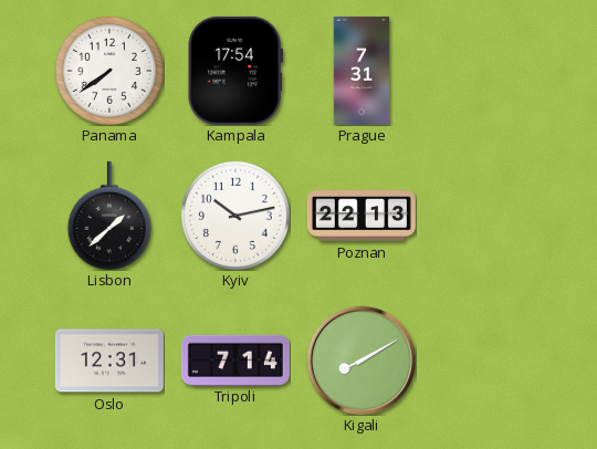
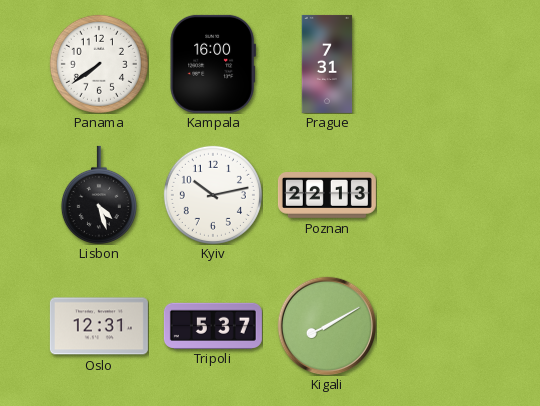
Kampala: 17:54 -> 16:00 (213, 64)
Lisbon: 1:38 -> 4:27 (99, 195)
Tripoli: 7:14 -> 5:37 (213, 325)
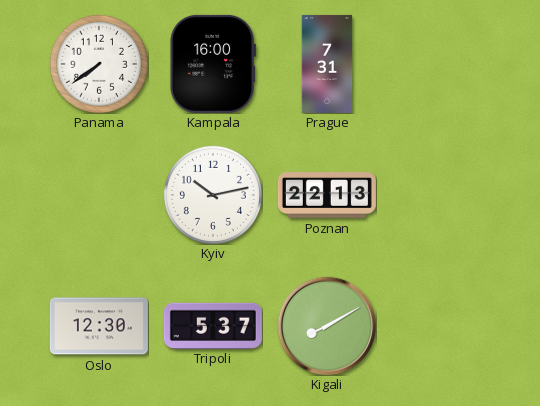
Lisbon: 4:27 -> none (99, 195)
Oslo: 12:31 -> 12:30 (99, 326)
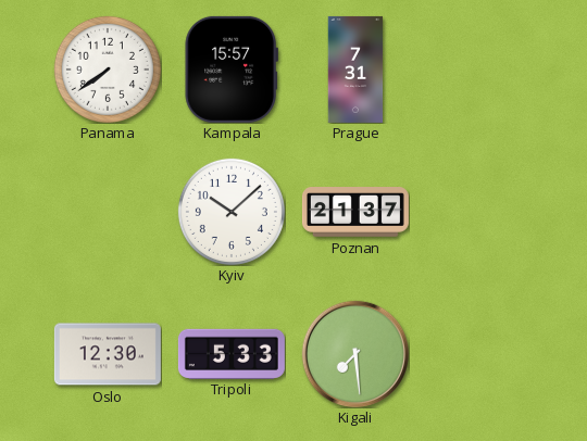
Kampala: 16:00 -> 15:57 (232, 70)
Kyiv: 10:13 -> 10:08 (232, 212)
Poznan: 22:13 -> 21:37 (355, 213)
Tripoli: 5:37 -> 5:33 (232, 353)
Kigali: 8:10 -> 7:29 (355, 354)
